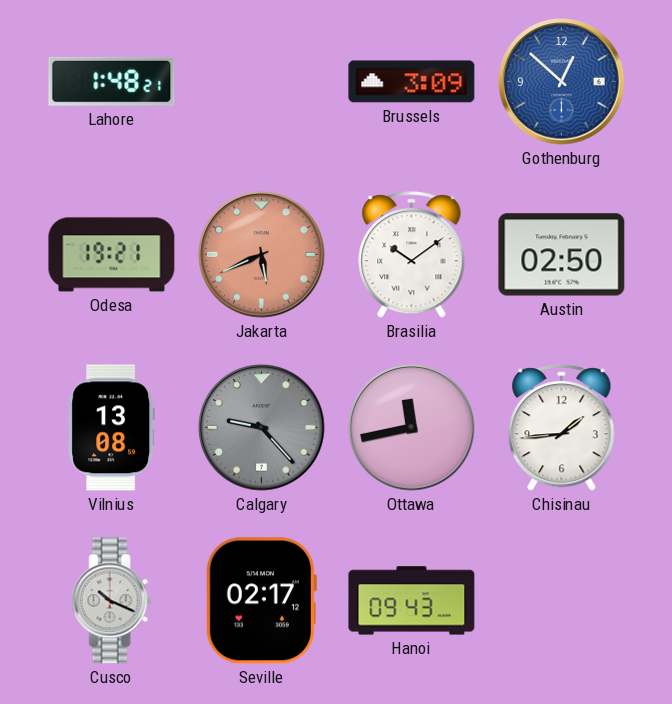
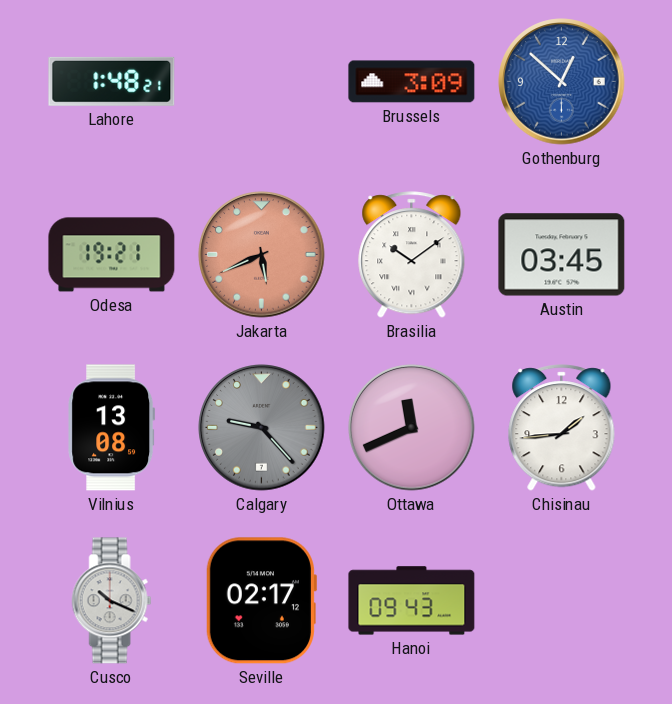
Austin: 02:50 -> 03:45 (562, 255)
Ottawa: 11:43 -> 11:41 (412, 428)
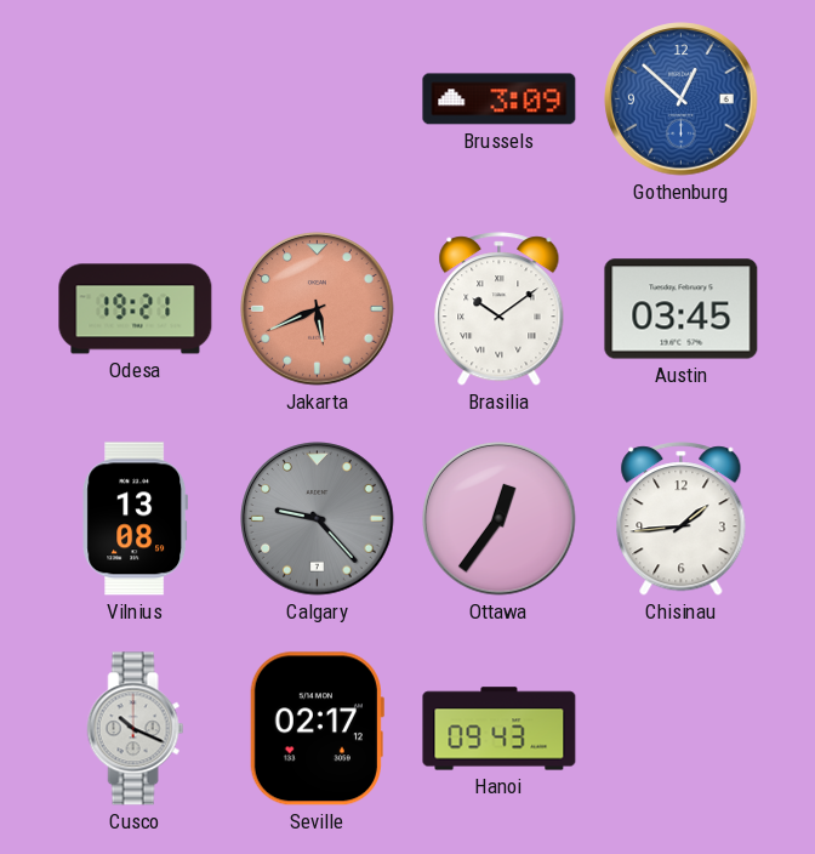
Lahore: 1:48 -> none (112, 81)
Ottawa: 11:41 -> 12:36 (500, 519)
